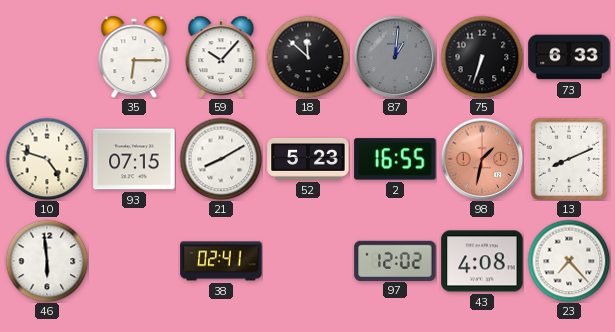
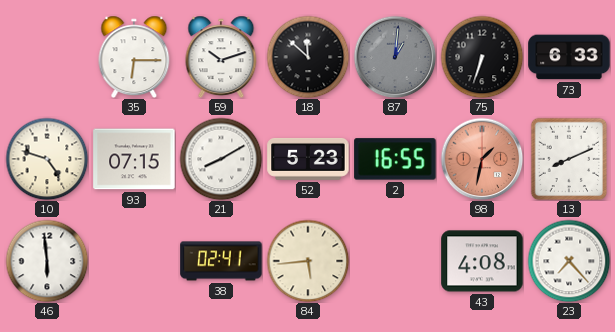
59: 10:07 -> 10:12 (221, 57)
84: none -> 5:44 (308, 261)
97: 12:02 -> none (395, 260)
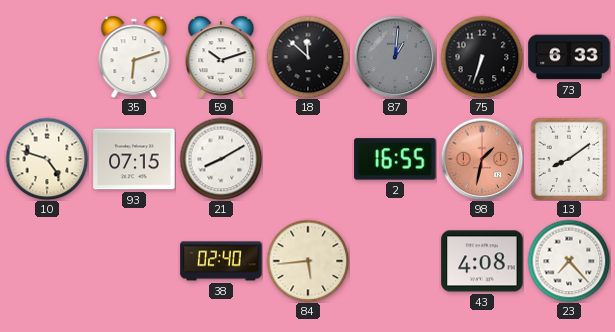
35: 6:15 -> 6:12 (134, 57)
52: 5:23 -> none (308, 159)
13: 8:11 -> 8:09 (569, 159)
46: 5:59 -> none (47, 261)
38: 02:41 -> 02:40 (221, 261)
